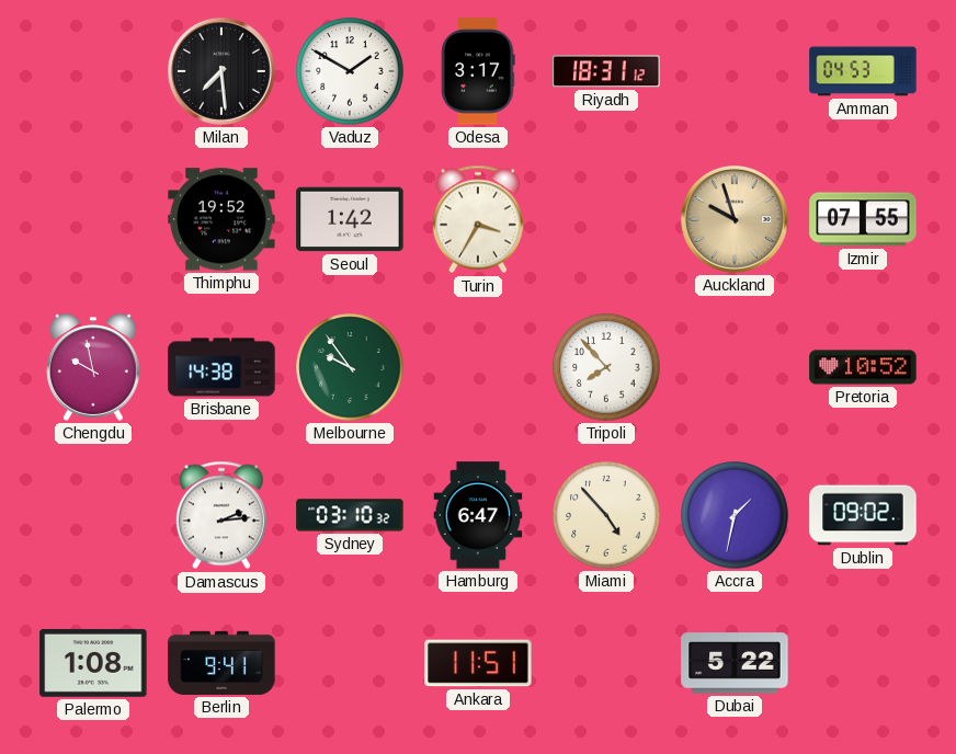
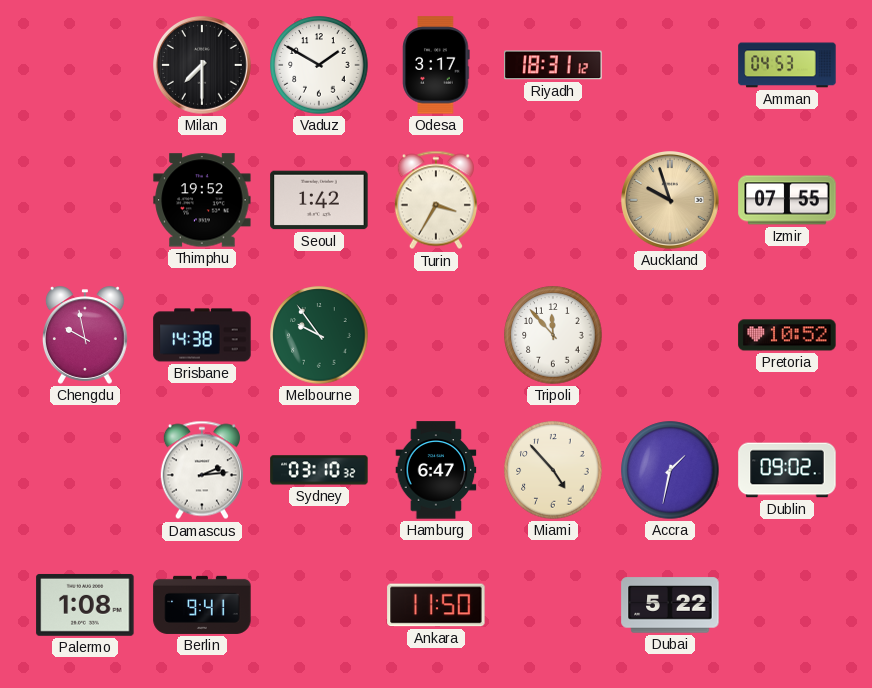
Milan: 7:29 -> 7:30 (203, 66)
Tripoli: 7:53 -> 11:53 (553, 335)
Ankara: 11:51 -> 11:50 (436, 605)
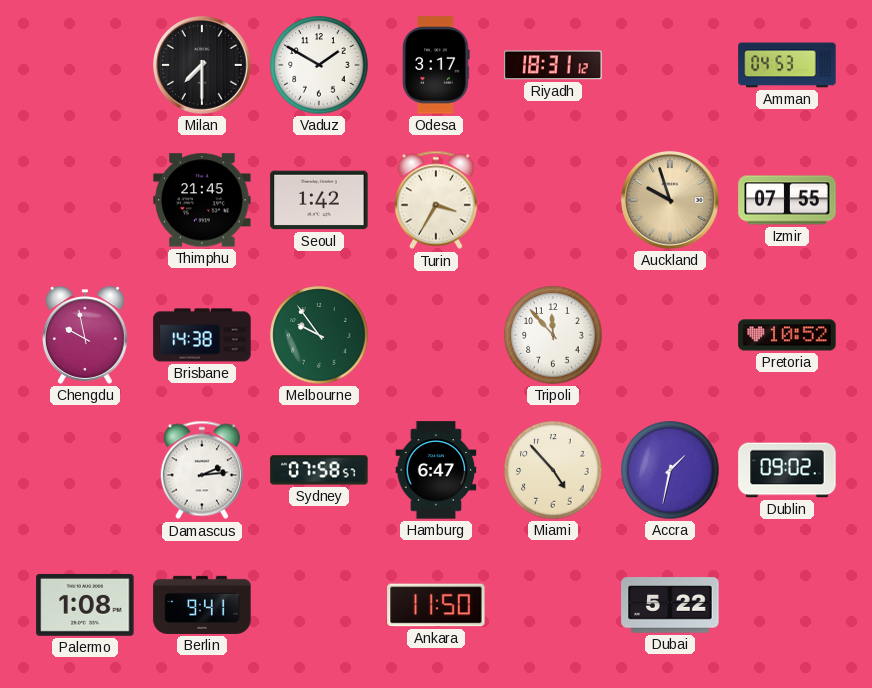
Thimphu: 19:52 -> 21:45 (202, 200)
Sydney: 03:10 -> 07:58 (319, 470)
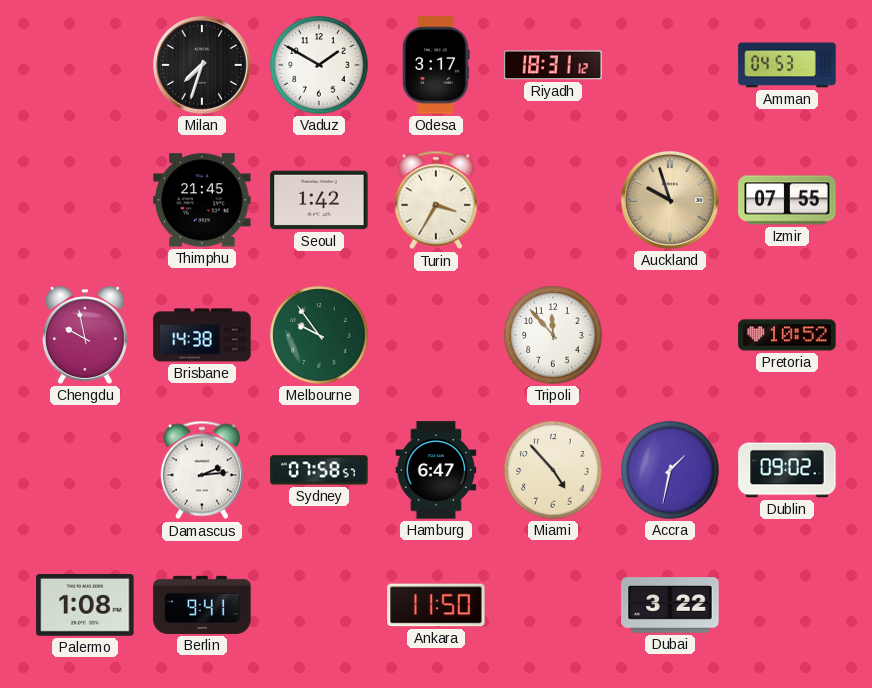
Milan: 7:30 -> 7:33 (203, 66)
Dubai: 5:22 -> 3:22 (670, 605)
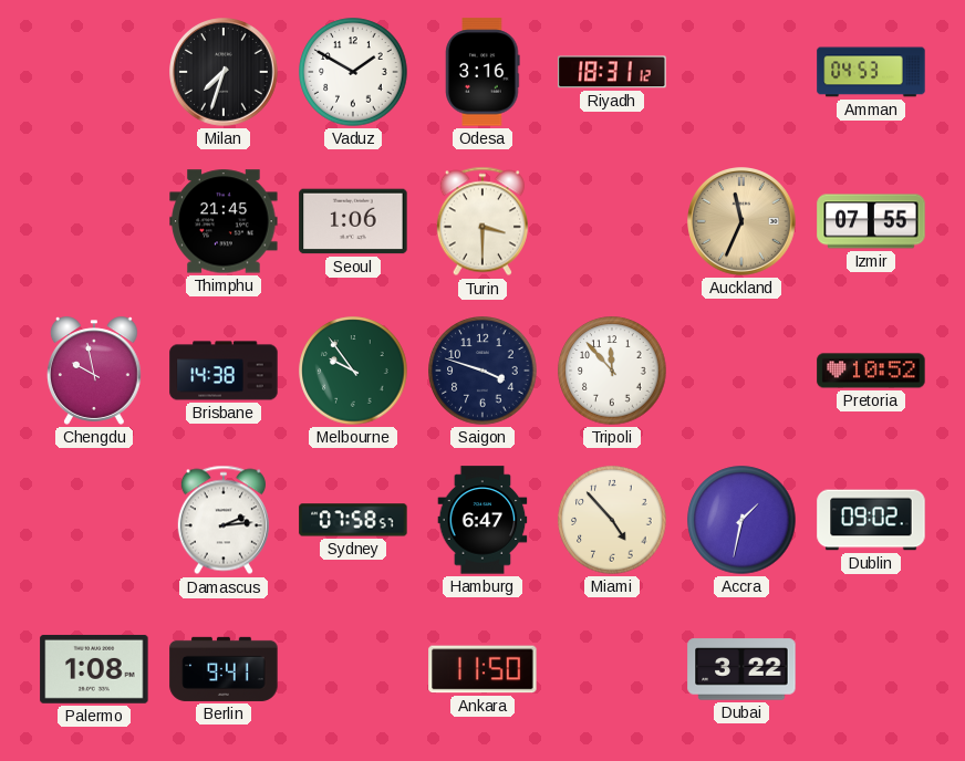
Odesa: 3:17 -> 3:16 (483, 72)
Seoul: 1:42 -> 1:06 (353, 221)
Turin: 3:35 -> 3:30 (483, 221)
Auckland: 9:57 -> 11:34 (743, 222)
Saigon: none -> 3:48 (483, 371)
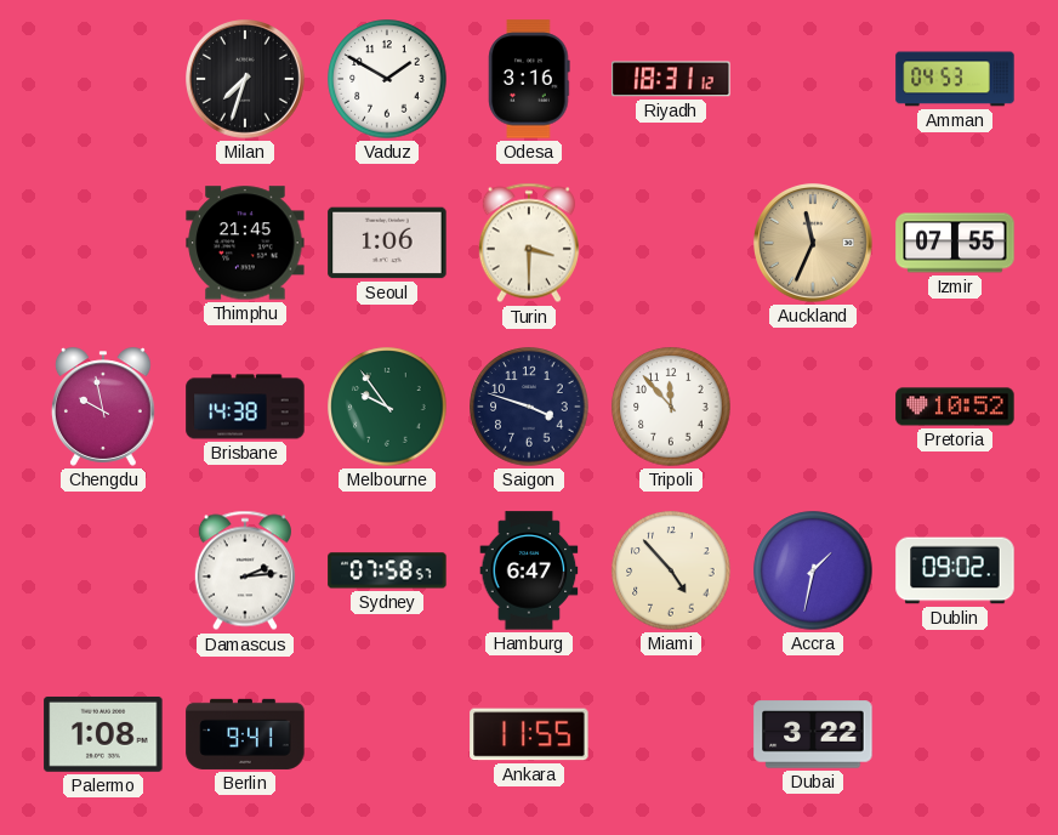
Ankara: 11:50 -> 11:55 (529, 734)
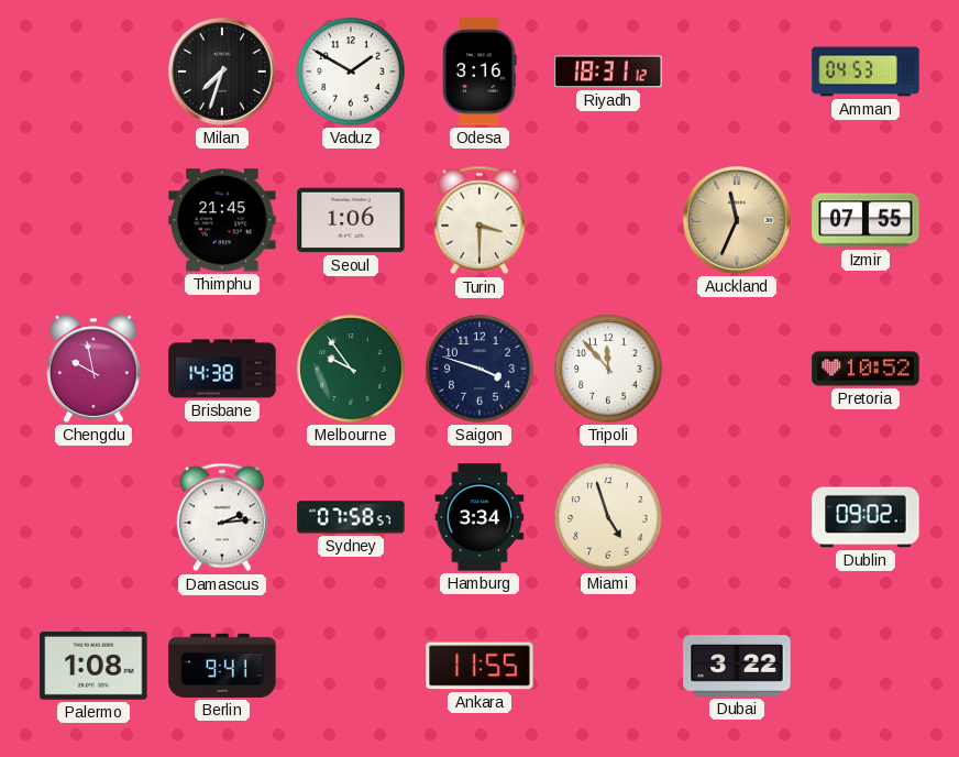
Hamburg: 6:47 -> 3:34 (480, 517)
Miami: 4:53 -> 4:57 (608, 517)
Accra: 1:32 -> none (813, 570)
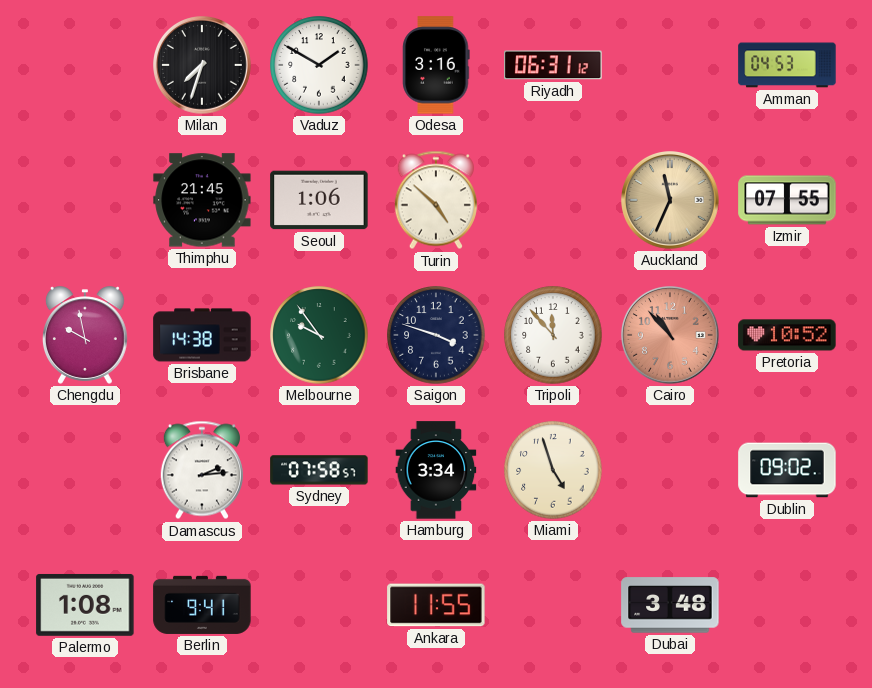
Riyadh: 18:31 -> 06:31 (553, 65)
Turin: 3:30 -> 4:52 (436, 200)
Cairo: none -> 10:53 (671, 336)
Dubai: 3:22 -> 3:48 (670, 605)
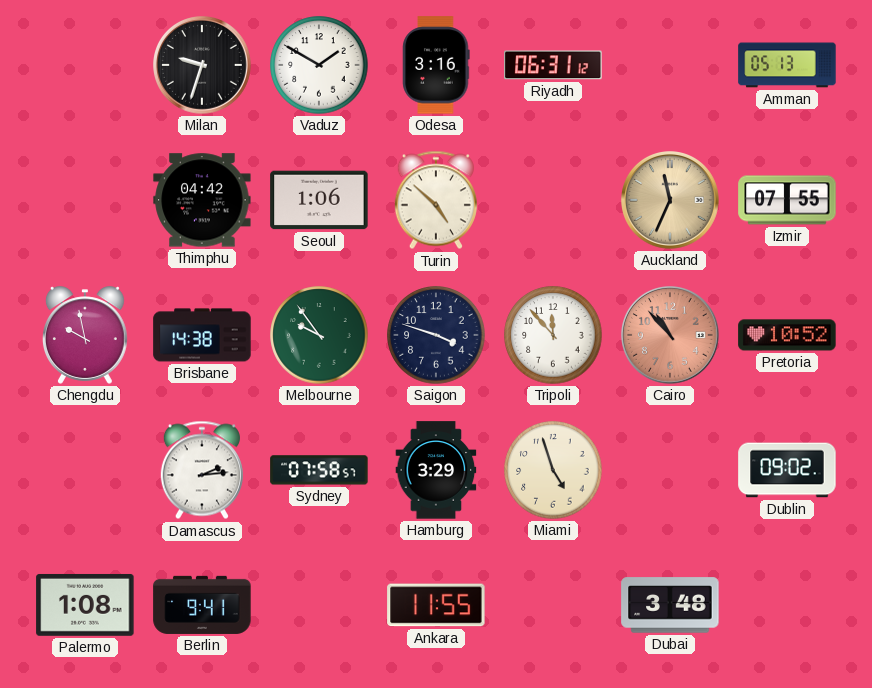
Milan: 7:33 -> 9:33 (203, 66)
Amman: 04:53 -> 05:13 (787, 65)
Thimphu: 21:45 -> 04:42 (202, 200)
Hamburg: 3:34 -> 3:29 (436, 470)
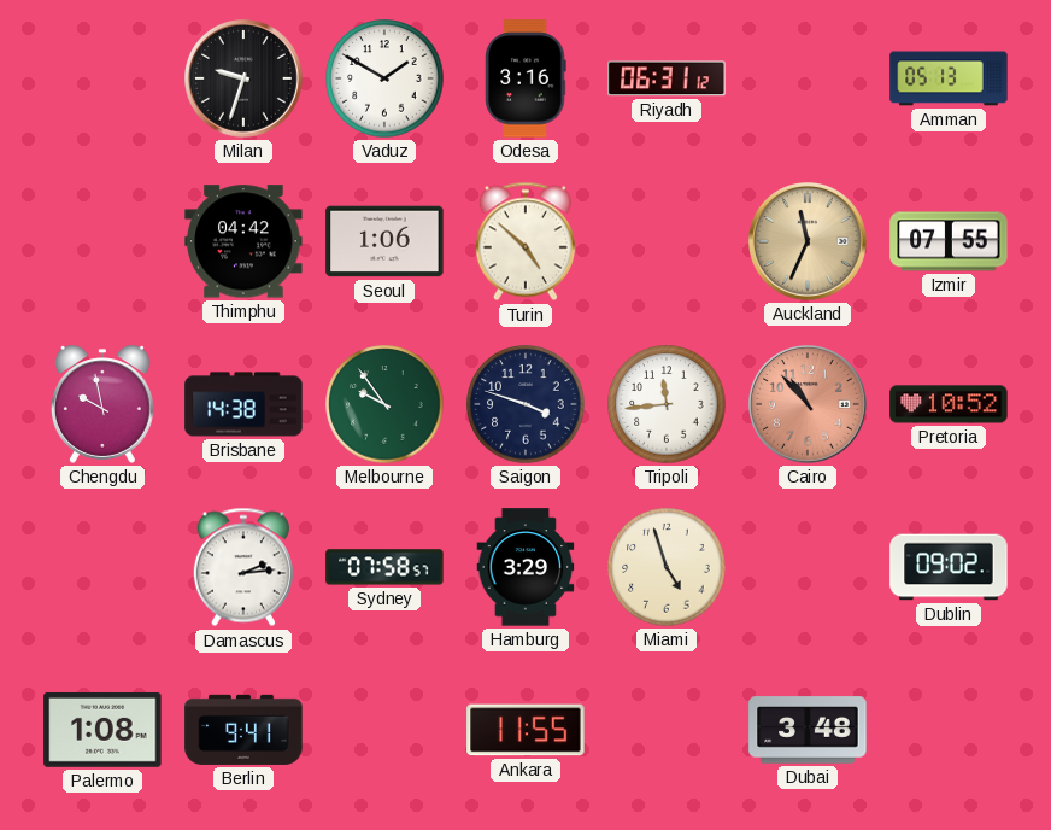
Tripoli: 11:53 -> 11:44 (667, 404)
